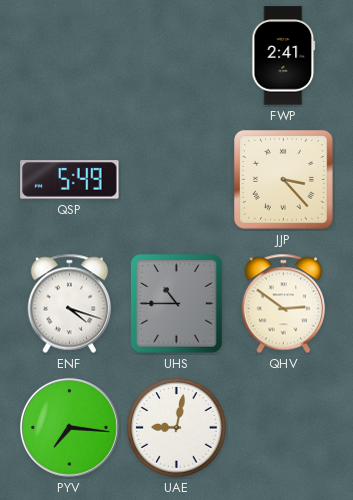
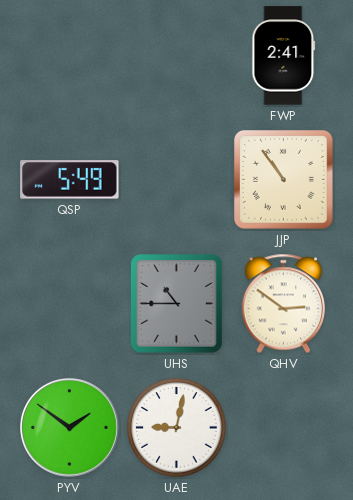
JJP: 3:23 -> 10:54 (284, 180)
ENF: 4:18 -> none (70, 304)
PYV: 7:16 -> 1:51 (69, 427)
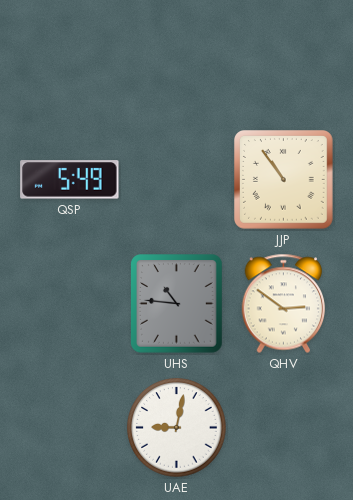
FWP: 2:41 -> none (284, 56)
UHS: 10:45 -> 10:46 (177, 304)
PYV: 1:51 -> none (69, 427)
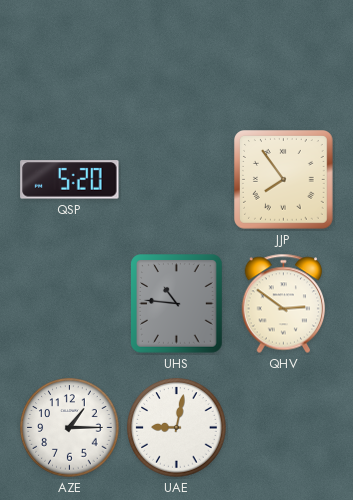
QSP: 5:49 -> 5:20 (70, 180)
JJP: 10:54 -> 7:54 (284, 180)
AZE: none -> 1:15 (70, 428)
